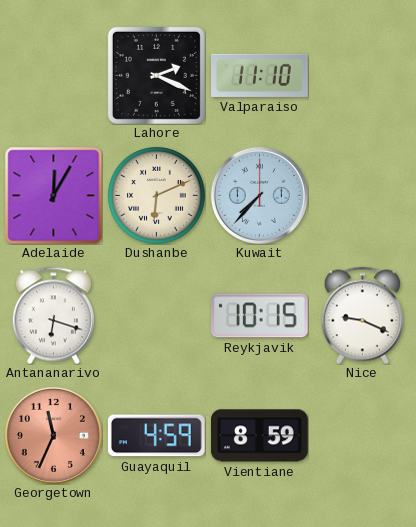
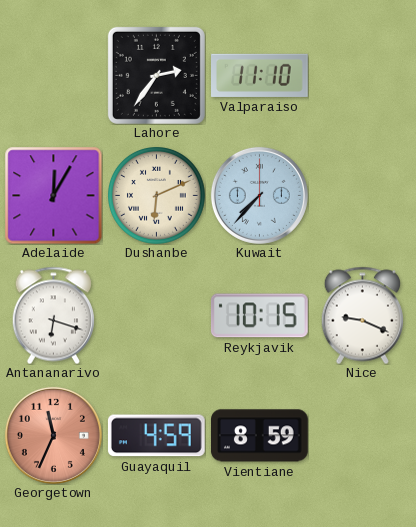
Lahore: 2:19 -> 2:36 (156, 75)
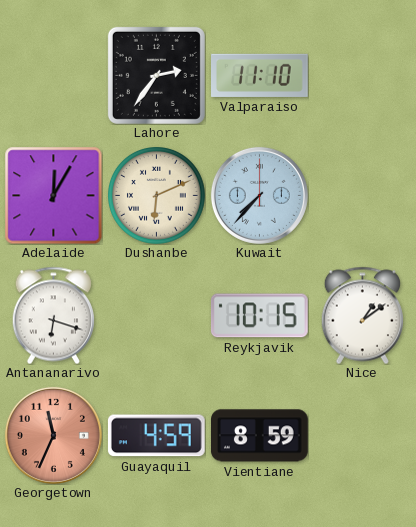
Nice: 9:19 -> 1:09 (362, 315)
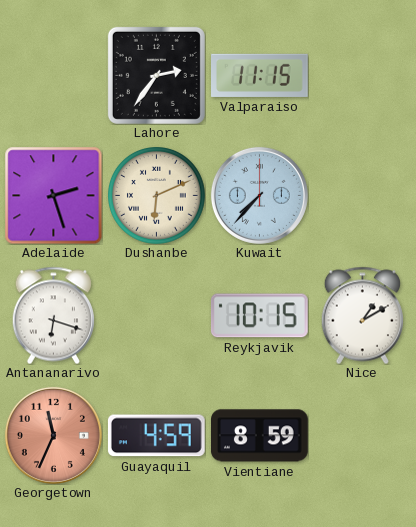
Valparaiso: 11:10 -> 11:15 (260, 75)
Adelaide: 12:05 -> 2:27 (53, 195)
Nice: 1:09 -> 1:10 (362, 315)
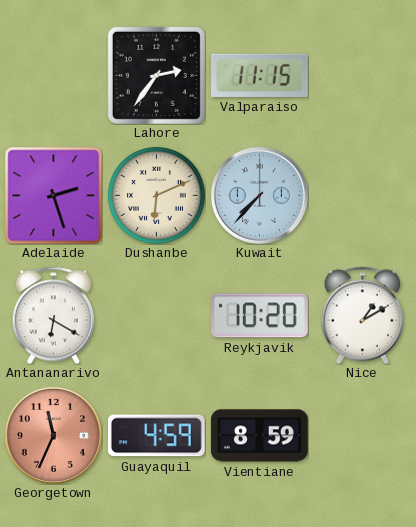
Antananarivo: 6:18 -> 6:20 (53, 315)
Reykjavik: 10:15 -> 10:20 (259, 316)
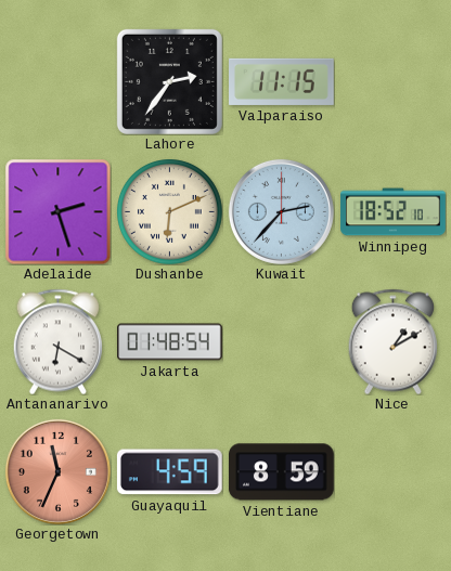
Kuwait: 7:37 -> 2:37 (281, 211)
Winnipeg: none -> 18:52 (394, 212)
Jakarta: none -> 01:48 (170, 342)
Reykjavik: 10:20 -> none (259, 316)
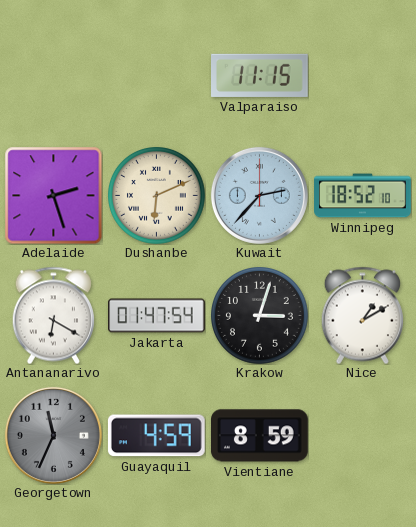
Lahore: 2:36 -> none (169, 81)
Jakarta: 01:48 -> 01:47 (157, 316)
Krakow: none -> 3:03 (260, 316)
Georgetown dial: salmon -> grey (53, 435)
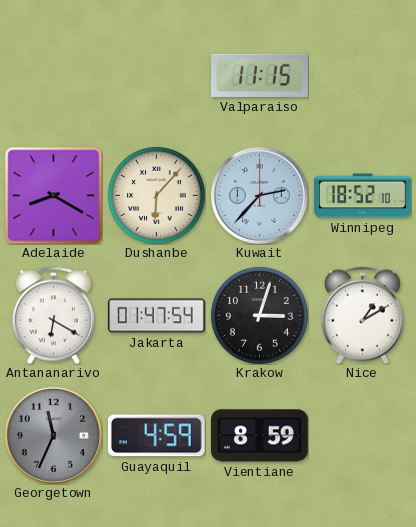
Adelaide: 2:27 -> 8:20 (53, 195)
Dushanbe: 6:11 -> 6:07 (157, 196)
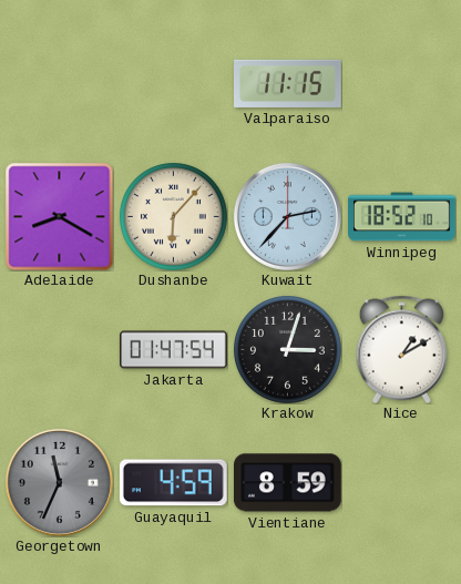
Antananarivo: 6:20 -> none (53, 315)
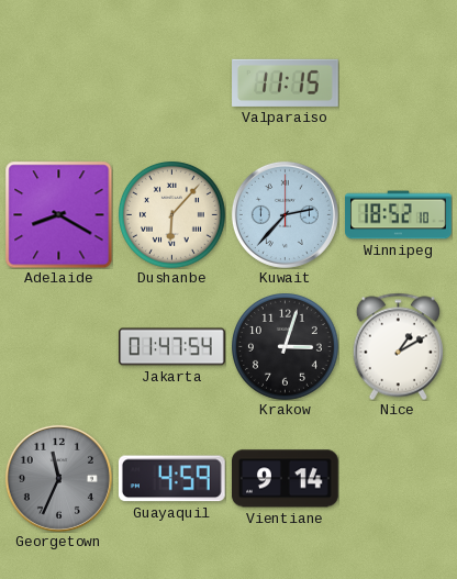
Vientiane: 8:59 -> 9:14 (286, 479)
